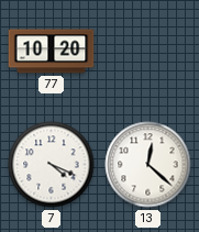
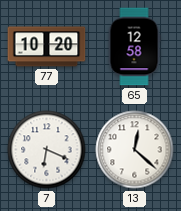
65: none -> 12:58 (134, 47)
7: 4:19 -> 6:19 (47, 150)
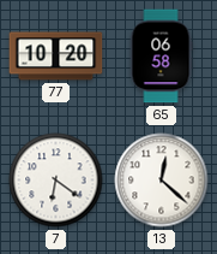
65: 12:58 -> 06:58 (161, 57)
7: 6:19 -> 6:21 (56, 181)
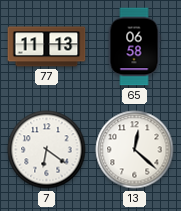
77: 10:20 -> 11:13 (47, 47)
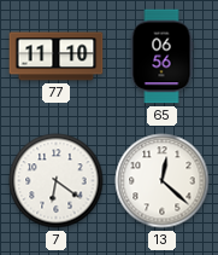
77: 11:13 -> 11:10 (57, 57)
65: 06:58 -> 06:56 (161, 57)
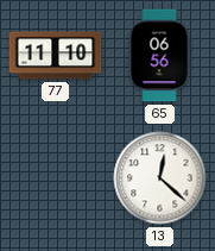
7: 6:21 -> none (57, 181)
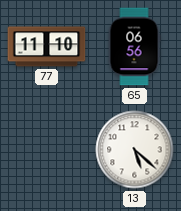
13: 12:22 -> 5:22 (135, 150)
